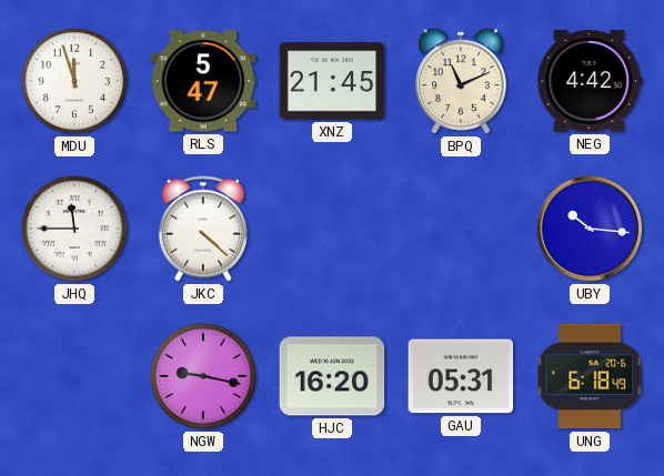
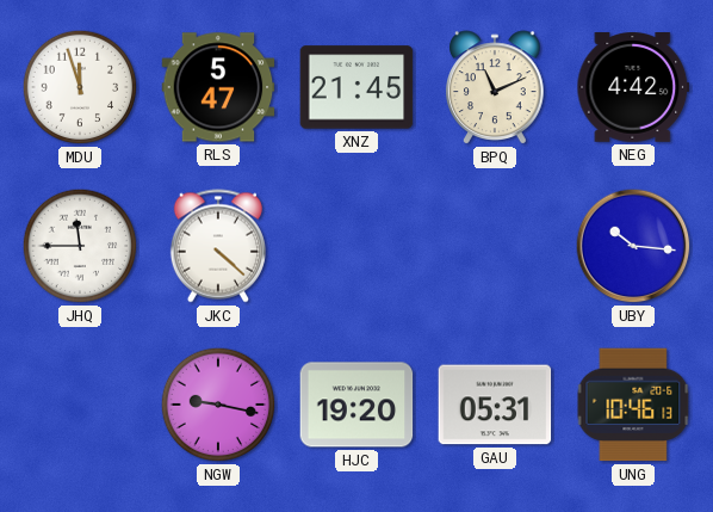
HJC: 16:20 -> 19:20 (356, 405)
UNG: 6:18 -> 10:46 (633, 405)
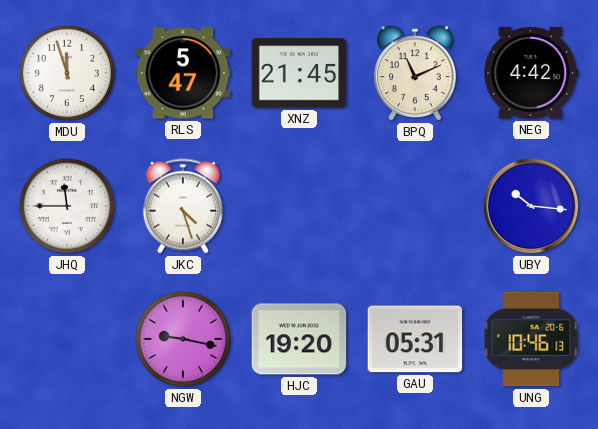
JKC: 4:22 -> 4:27 (183, 206)
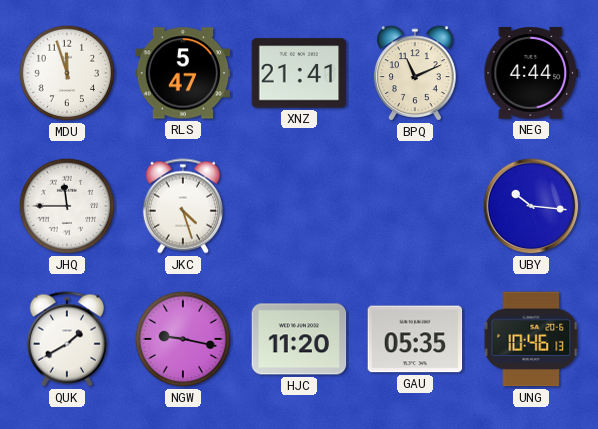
XNZ: 21:45 -> 21:41 (299, 73)
NEG: 4:42 -> 4:44 (531, 74)
QUK: none -> 1:40 (67, 339)
HJC: 19:20 -> 11:20 (299, 339)
GAU: 05:31 -> 05:35 (415, 339)
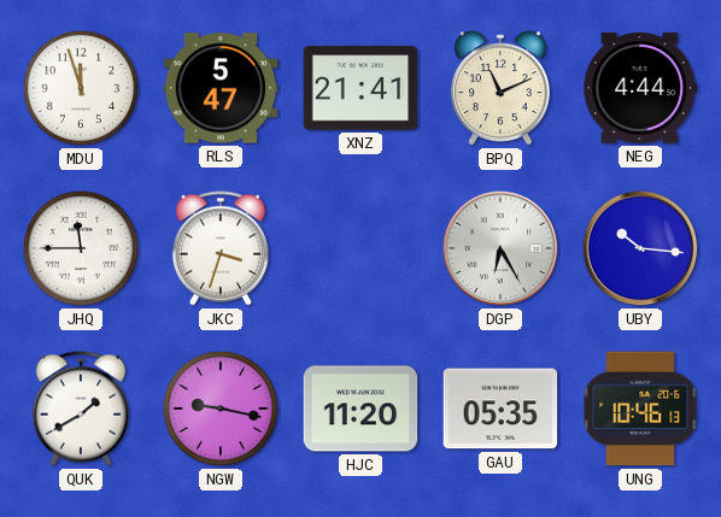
JKC: 4:27 -> 3:33 (221, 248)
DGP: none -> 6:25 (500, 248)
